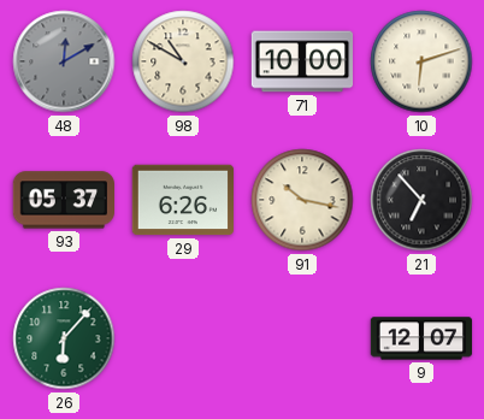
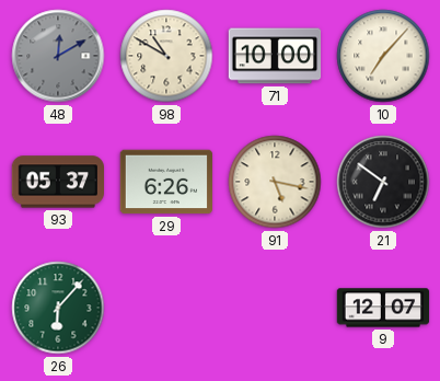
10: 6:12 -> 7:07 (383, 56)
91: 10:17 -> 5:17 (275, 182)
21: 6:53 -> 6:51 (383, 182)
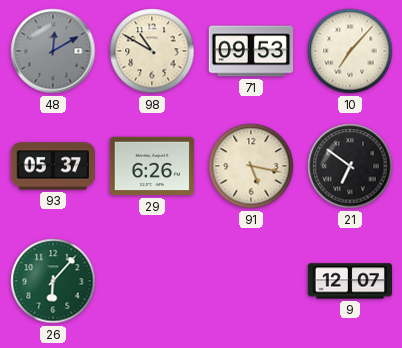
71: 10:00 -> 09:53 (251, 51)
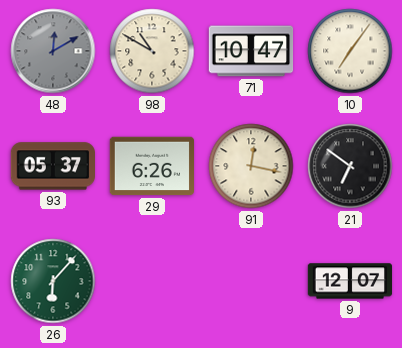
71: 09:53 -> 10:47 (251, 51)
10: 7:07 -> 7:06 (350, 51)
91: 5:17 -> 12:17 (251, 166)
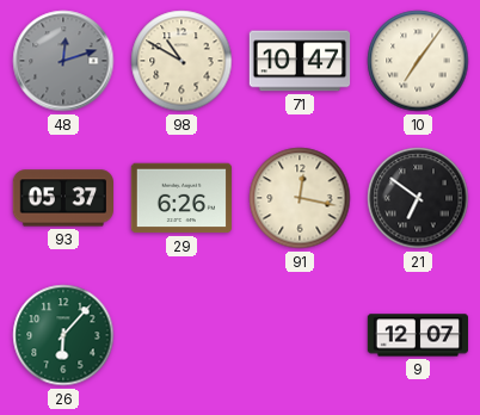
48: 12:10 -> 12:12 (63, 61)
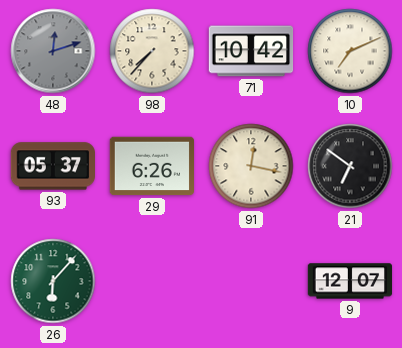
98: 10:50 -> 7:37 (152, 51)
71: 10:47 -> 10:42 (251, 51)
10: 7:06 -> 7:11 (350, 51)
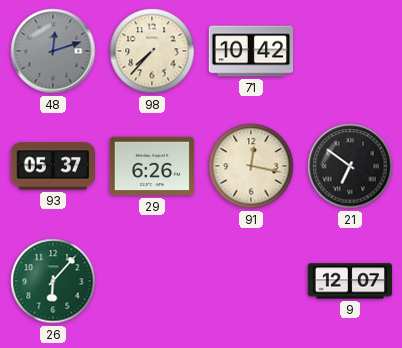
10: 7:11 -> none (350, 51)
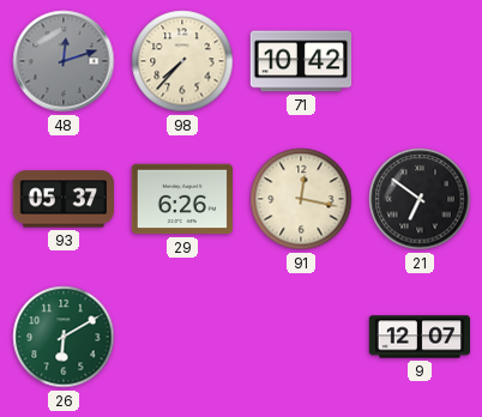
26: 6:07 -> 6:10 (64, 337)
